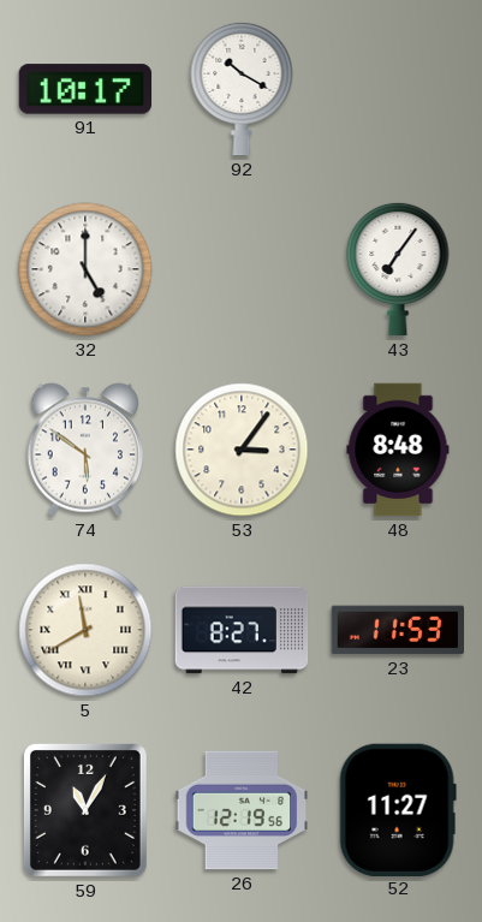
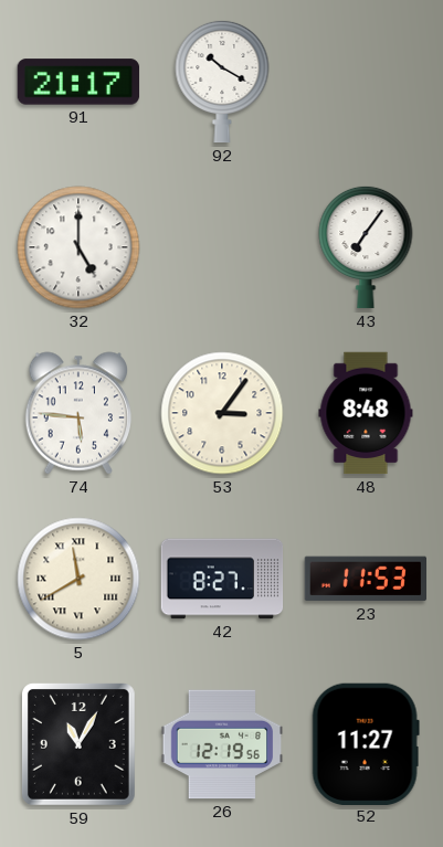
91: 10:17 -> 21:17 (78, 82)
74: 5:51 -> 5:46 (77, 413)
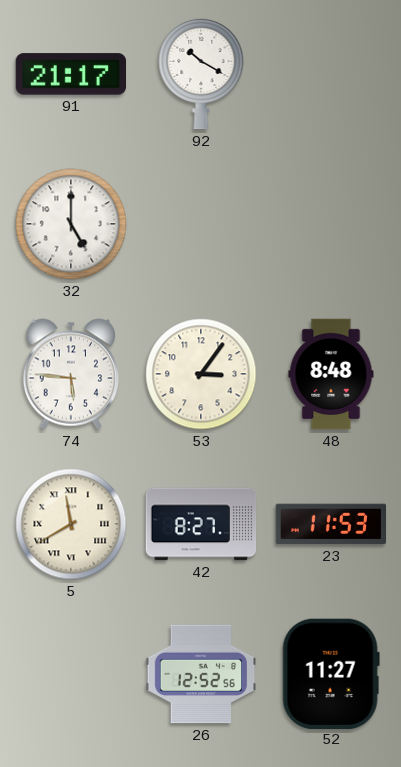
43: 7:06 -> none (366, 247)
59: 11:05 -> none (78, 744)
26: 12:19 -> 12:52 (201, 674)
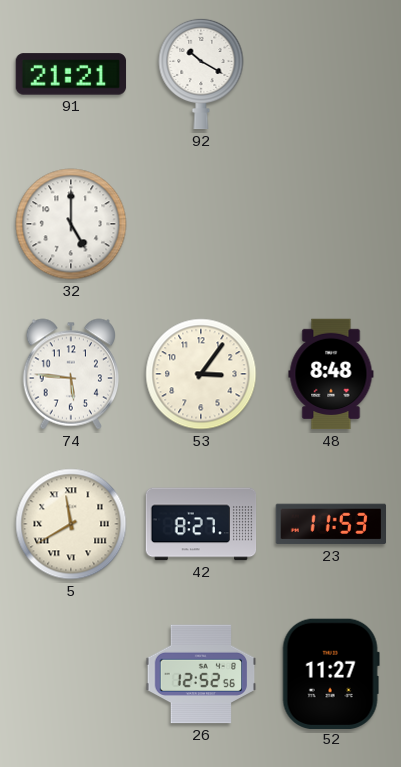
91: 21:17 -> 21:21 (71, 74)
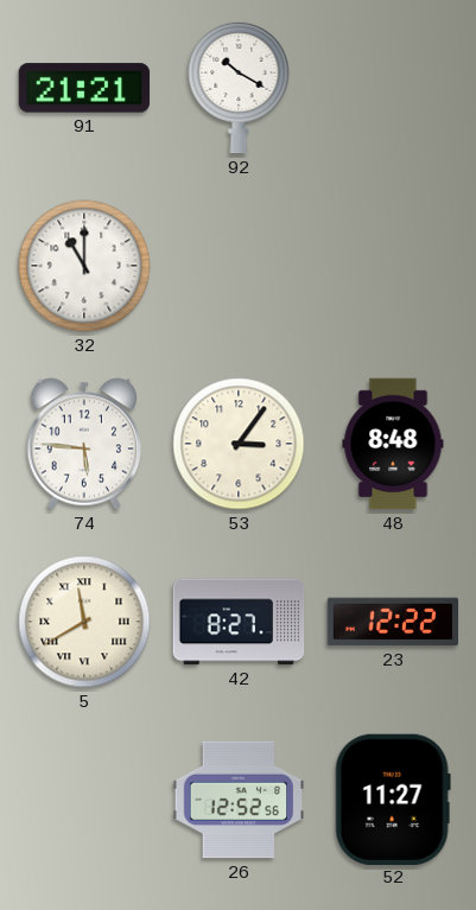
32: 5:00 -> 11:00 (84, 266)
23: 11:53 -> 12:22 (392, 622)
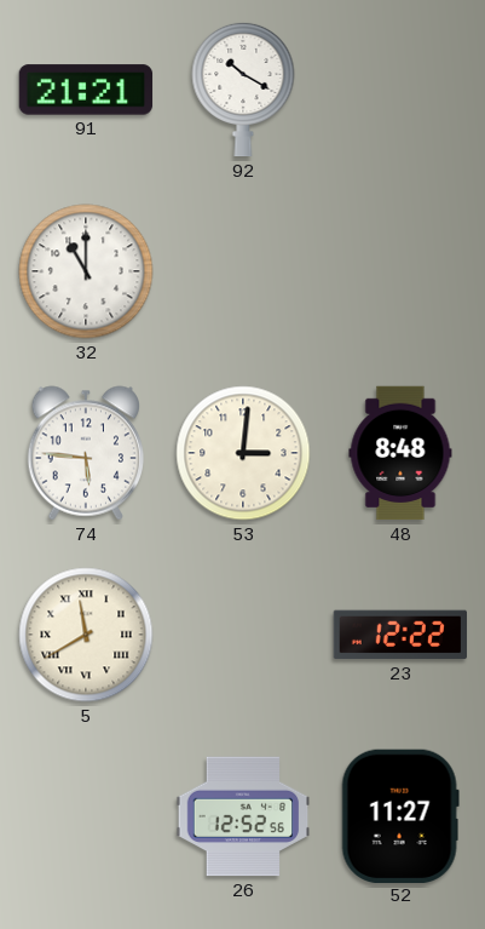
53: 3:06 -> 3:01 (243, 453)
42: 8:27 -> none (239, 622)
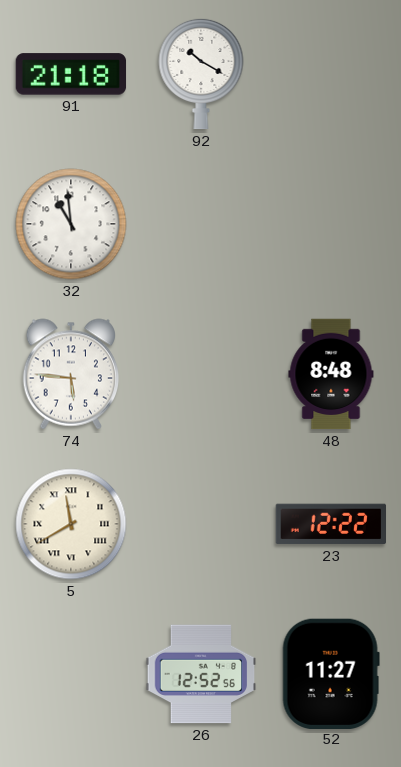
91: 21:21 -> 21:18 (71, 74)
32: 11:00 -> 10:59 (71, 224)
53: 3:01 -> none (243, 453)
